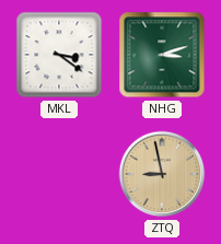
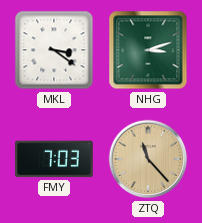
FMY: none -> 7:03 (54, 159)
ZTQ: 8:58 -> 11:23 (148, 159)
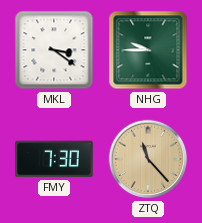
NHG: 3:12 -> 9:45 (148, 50)
FMY: 7:03 -> 7:30 (54, 159)
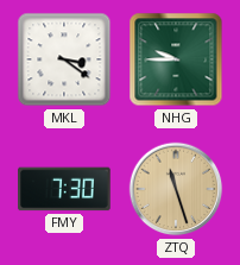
ZTQ: 11:23 -> 11:27 (176, 189)
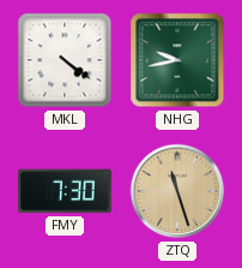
MKL: 3:21 -> 4:21 (65, 60)
NHG: 9:45 -> 9:43 (177, 60)
